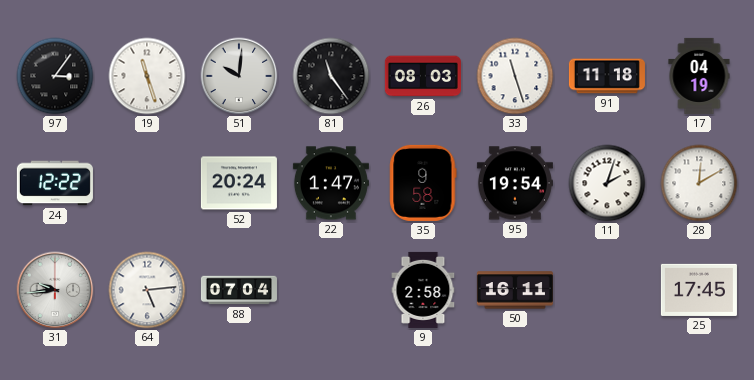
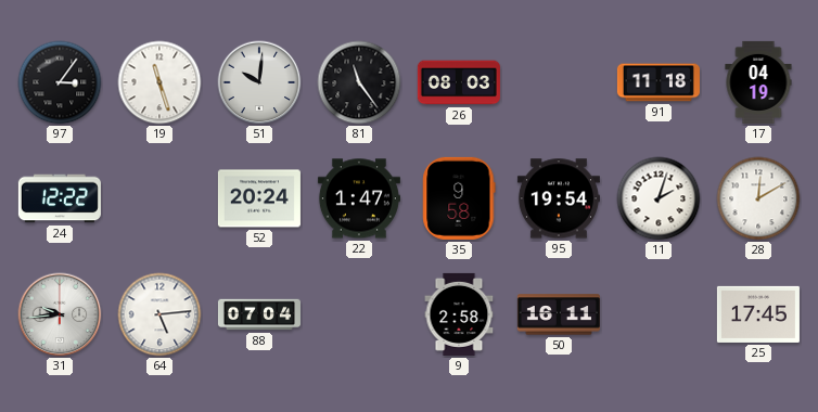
33: 11:27 -> none (515, 76)
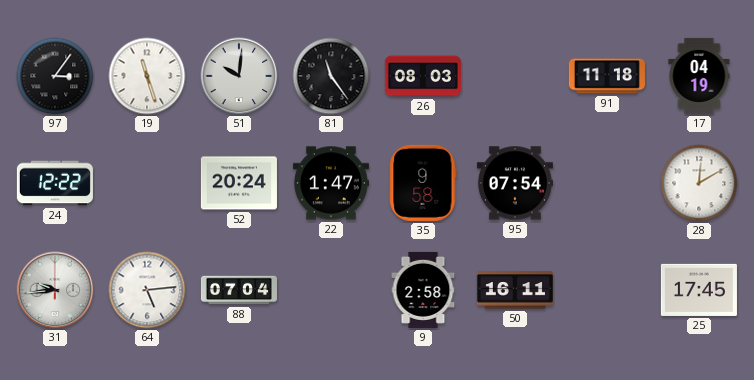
95: 19:54 -> 07:54 (515, 183)
11: 2:03 -> none (659, 198)
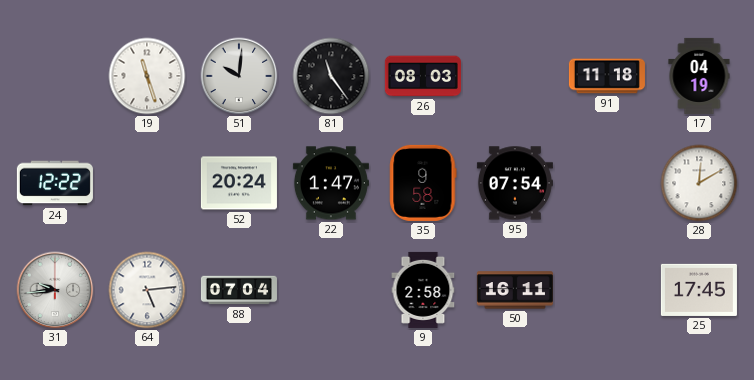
97: 3:06 -> none (55, 76)
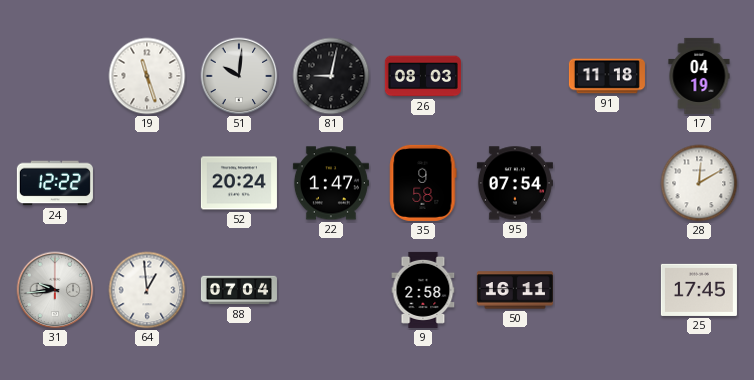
81: 11:24 -> 9:02 (331, 76)
64: 5:14 -> 12:59 (147, 290)
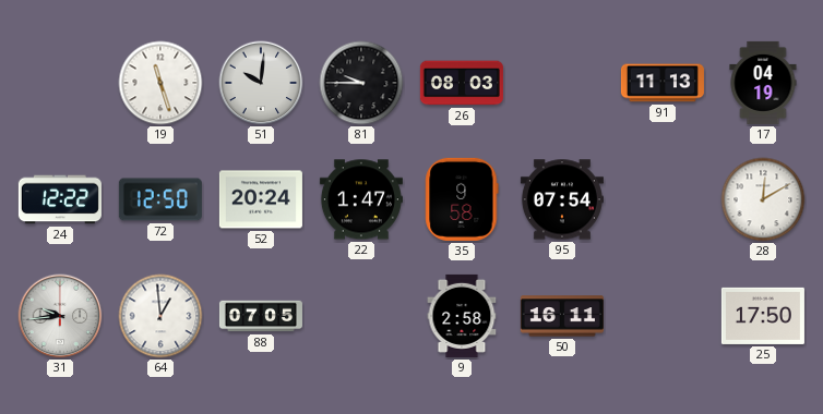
81: 9:02 -> 9:45 (361, 83)
91: 11:18 -> 11:13 (663, 83)
72: none -> 12:50 (160, 199)
88: 07:04 -> 07:05 (261, 316)
25: 17:45 -> 17:50 (763, 316)
